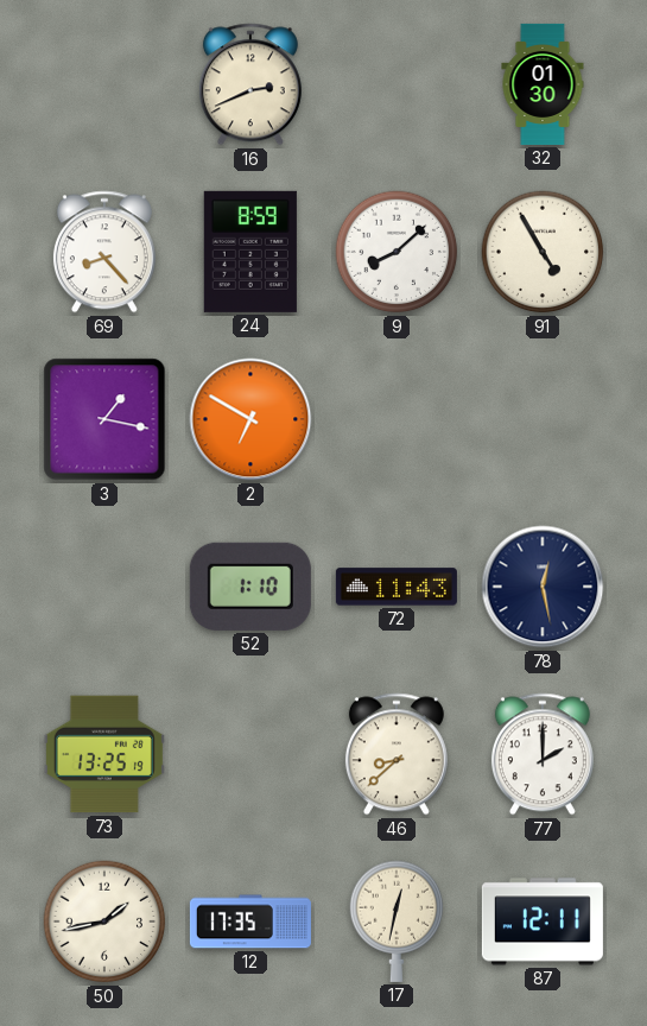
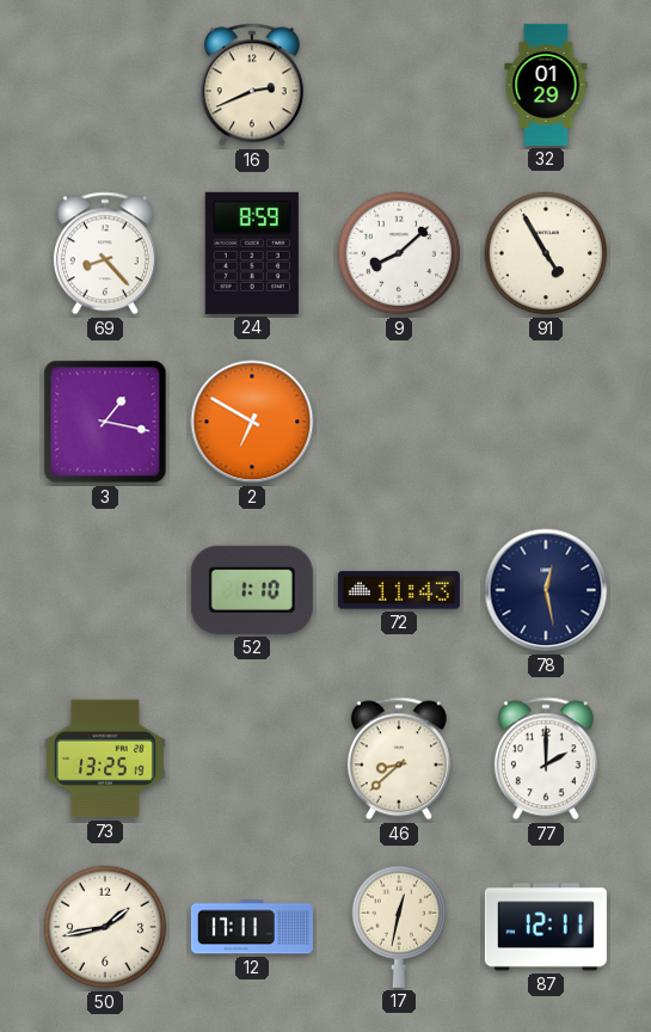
32: 01:30 -> 01:29 (546, 85)
12: 17:35 -> 17:11 (252, 927)
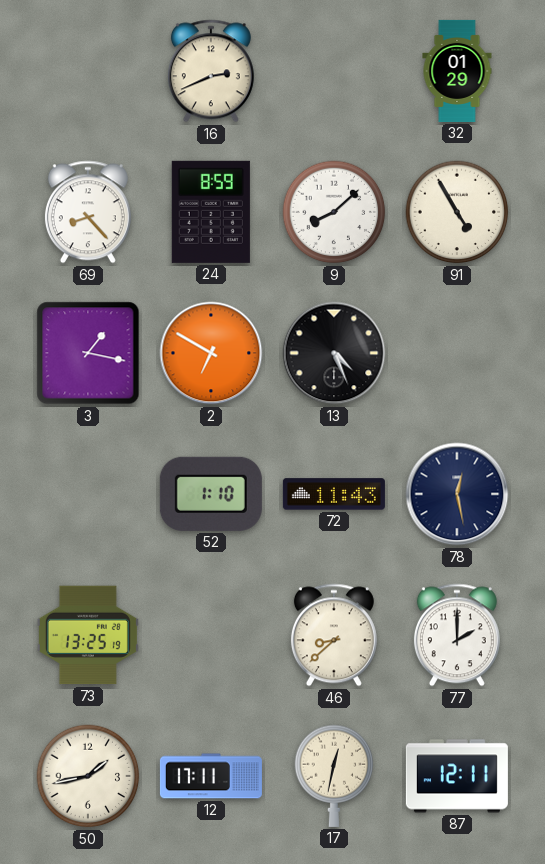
13: none -> 4:26 (334, 353)
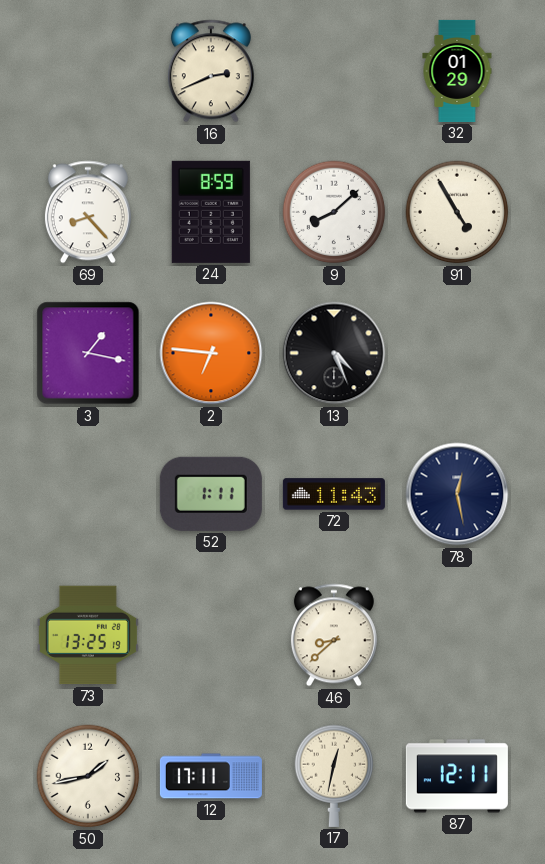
2: 6:50 -> 6:46 (211, 353)
52: 1:10 -> 1:11 (211, 494)
77: 2:00 -> none (457, 635)
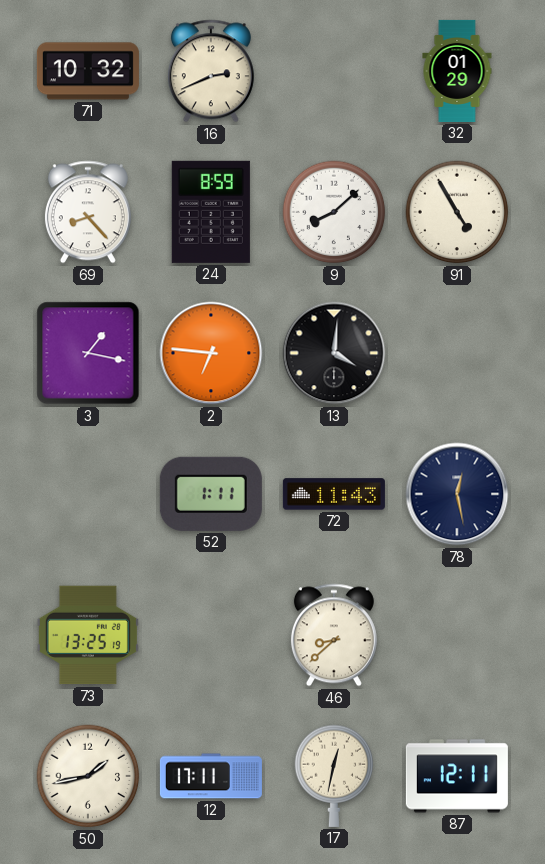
71: none -> 10:32 (88, 71)
13: 4:26 -> 4:01 (334, 353)
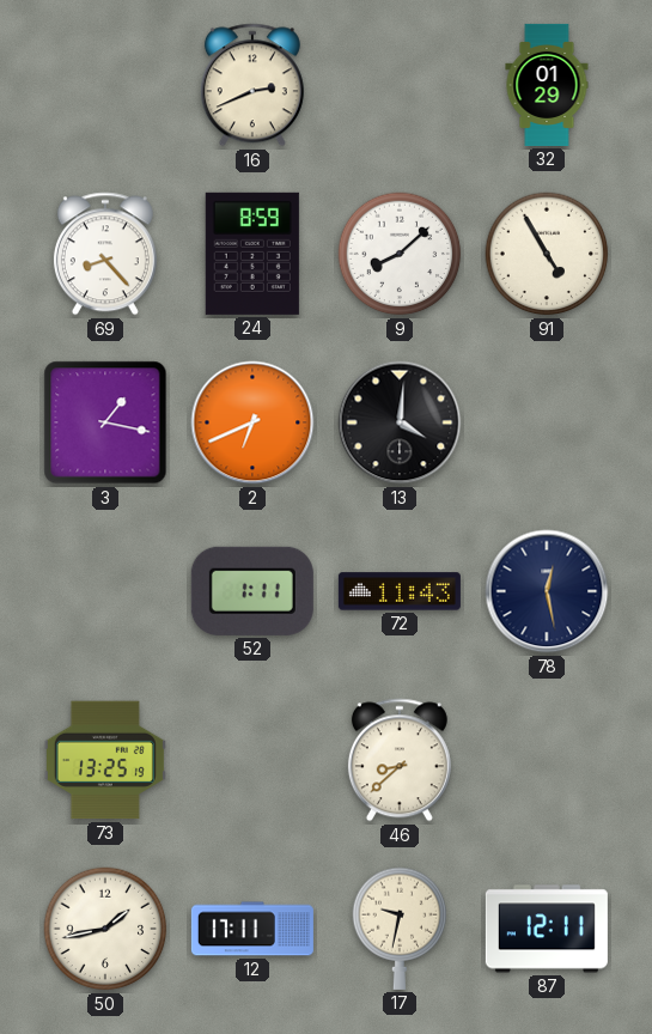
71: 10:32 -> none (88, 71)
2: 6:46 -> 6:41 (252, 422)
17: 12:32 -> 9:32 (400, 929)
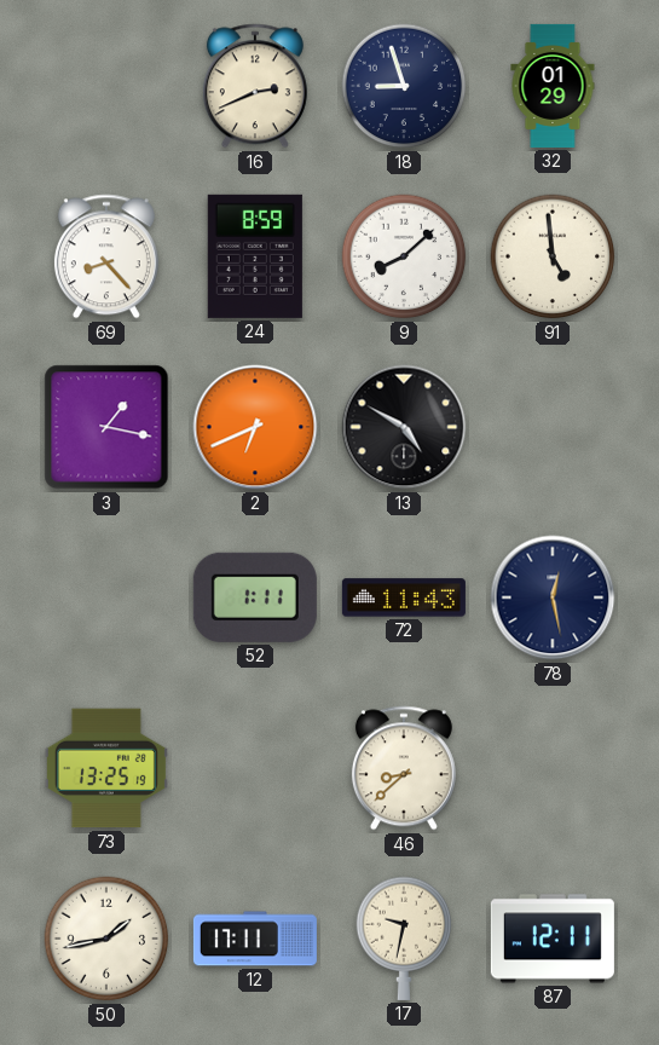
18: none -> 8:57 (404, 86)
91: 4:55 -> 4:59 (553, 256)
13: 4:01 -> 4:50 (404, 427)
